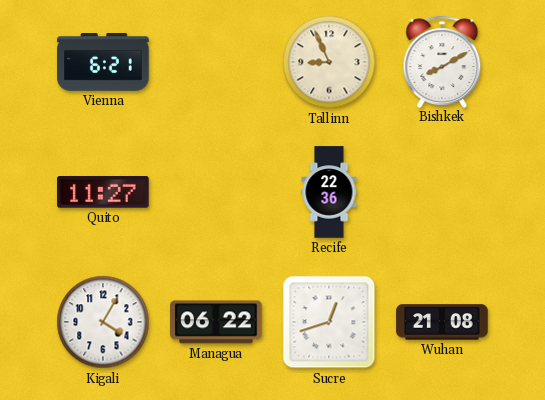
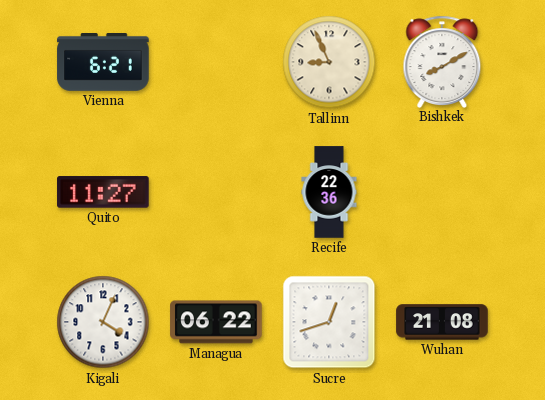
Kigali: 4:05 -> 4:04 (103, 322)
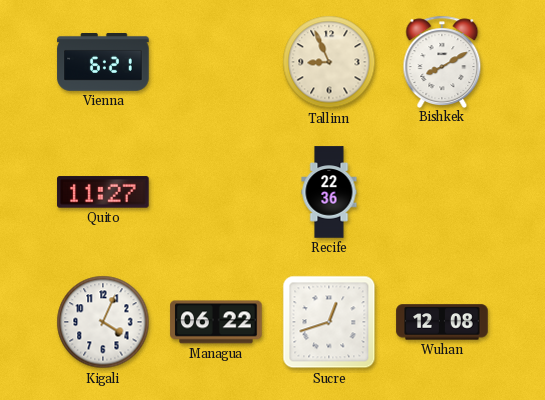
Wuhan: 21:08 -> 12:08 (442, 322)
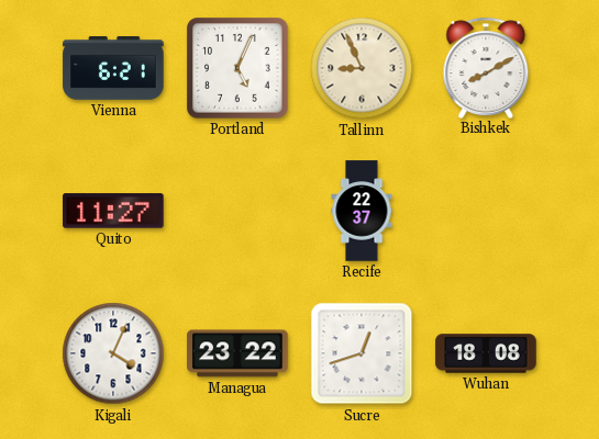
Portland: none -> 5:04 (237, 68)
Recife: 22:36 -> 22:37 (362, 211)
Managua: 06:22 -> 23:22 (237, 353)
Wuhan: 12:08 -> 18:08 (486, 353)
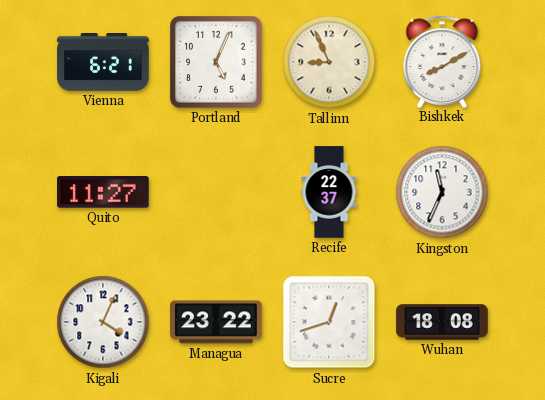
Kingston: none -> 11:34 (442, 192)
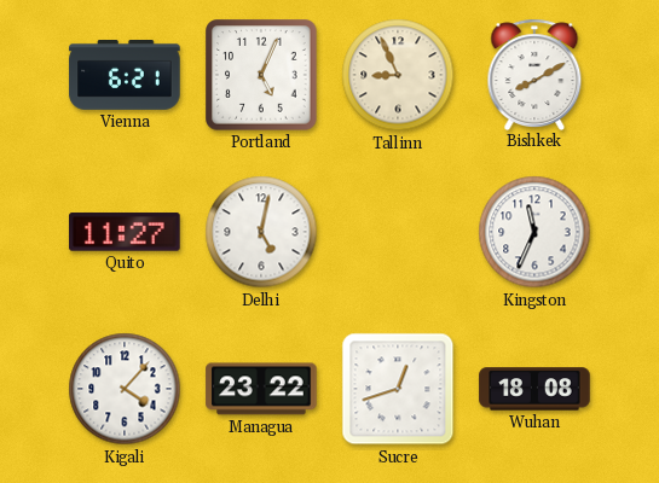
Delhi: none -> 5:02 (261, 232)
Recife: 22:37 -> none (329, 192)
Kigali: 4:04 -> 4:07 (125, 389)
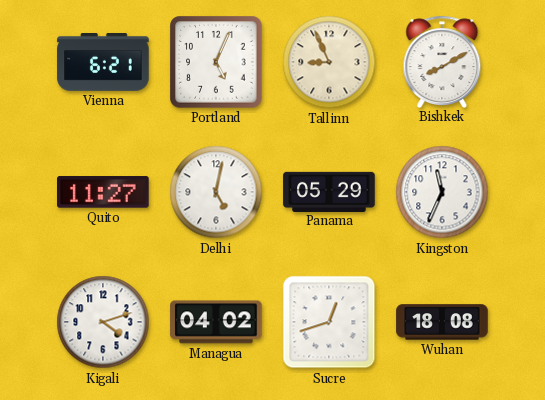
Panama: none -> 05:29 (329, 191)
Kigali: 4:07 -> 4:12 (103, 322)
Managua: 23:22 -> 04:02 (216, 322)
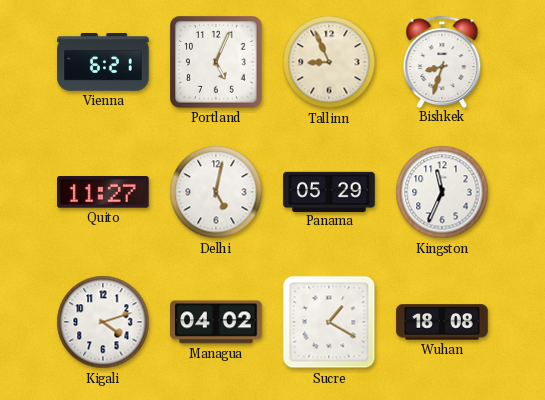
Bishkek: 8:10 -> 8:33 (442, 61)
Sucre: 12:42 -> 1:20 (329, 322)
